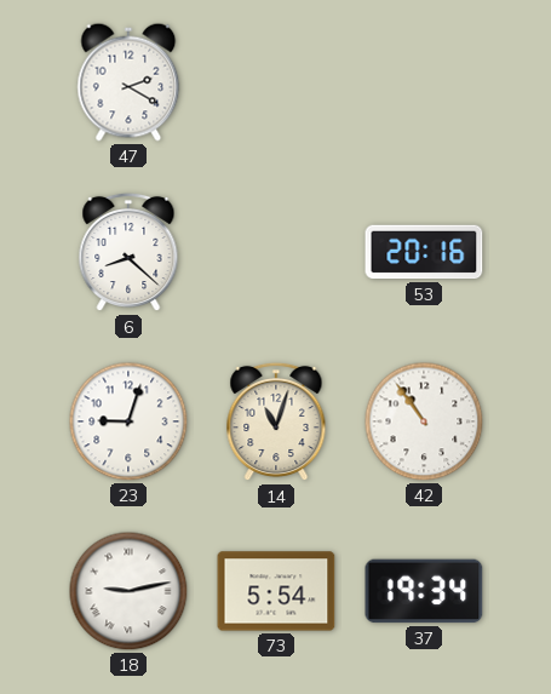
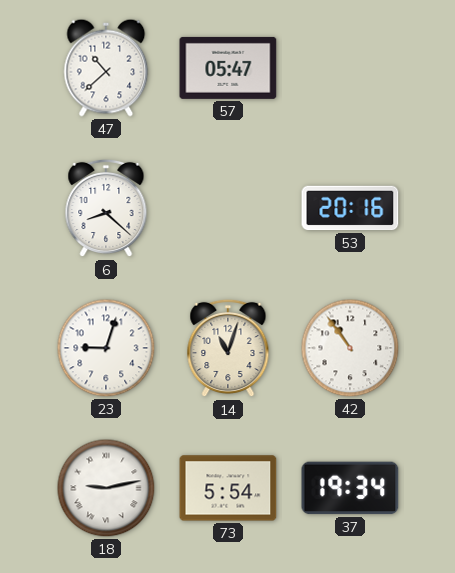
47: 2:20 -> 10:38 (106, 68)
57: none -> 05:47 (228, 68)
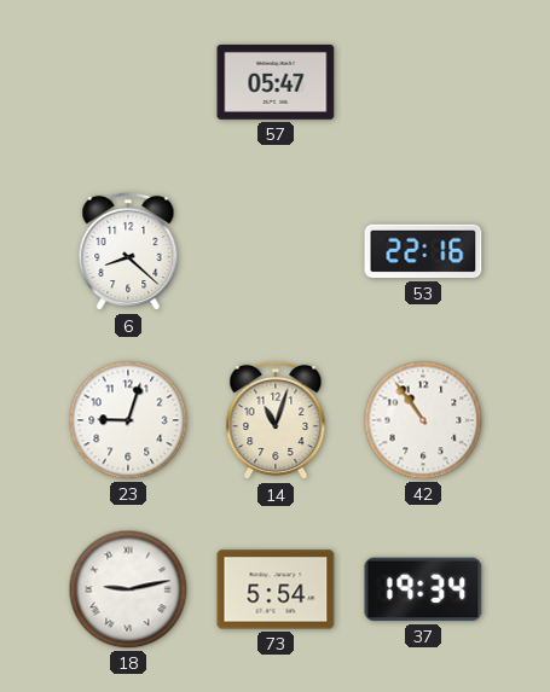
47: 10:38 -> none (106, 68)
53: 20:16 -> 22:16 (423, 251)
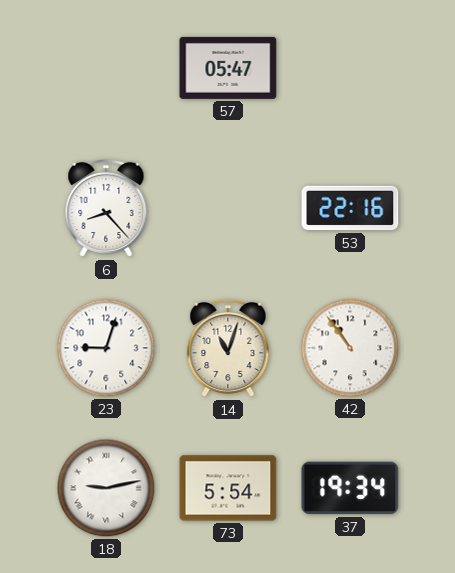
6: 8:22 -> 8:23 (106, 208)
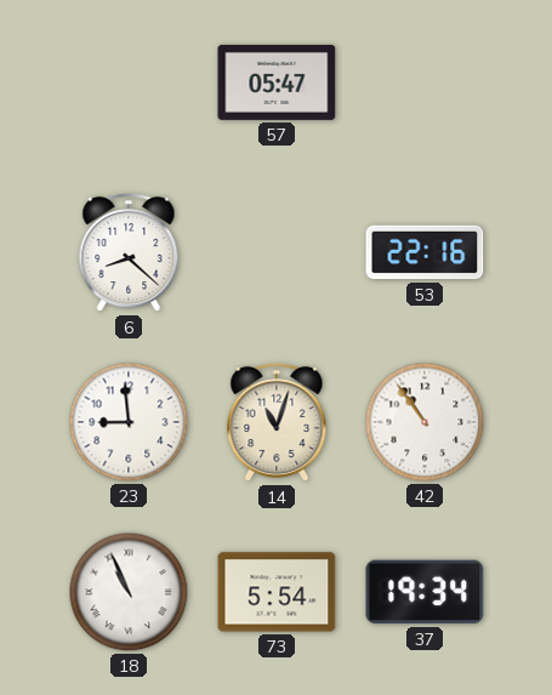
6: 8:23 -> 8:22 (129, 252)
23: 9:03 -> 8:59 (129, 422)
18: 9:13 -> 10:56 (129, 592)
